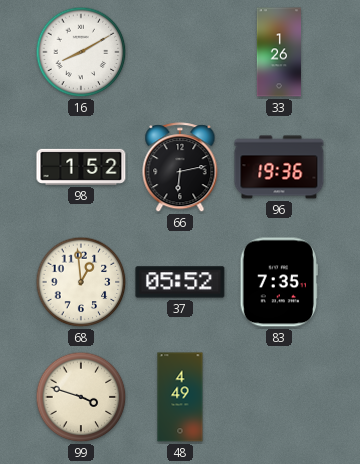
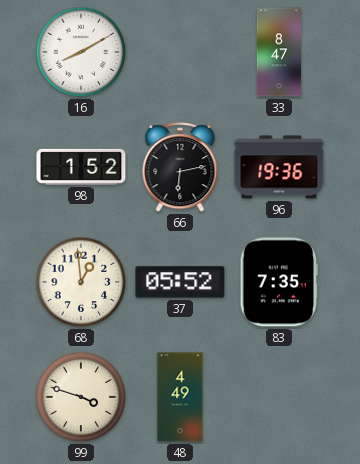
33: 1:26 -> 8:47 (278, 52)
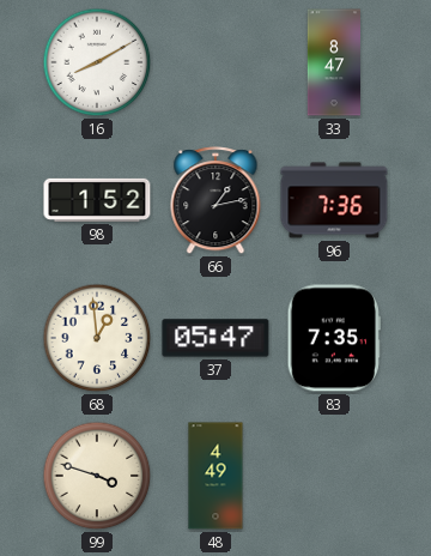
66: 6:13 -> 1:13 (215, 201)
96: 19:36 -> 7:36 (334, 200)
37: 05:52 -> 05:47 (215, 338)
